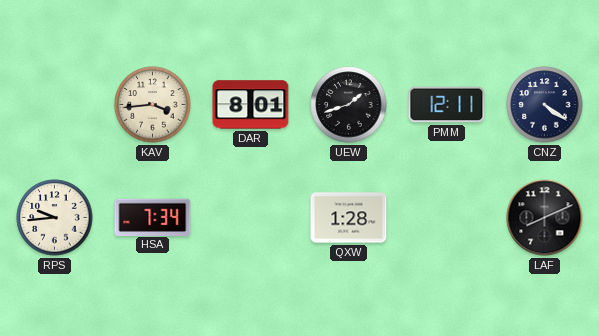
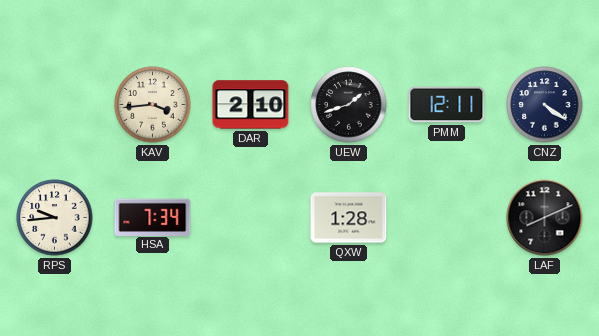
DAR: 8:01 -> 2:10 (251, 105)
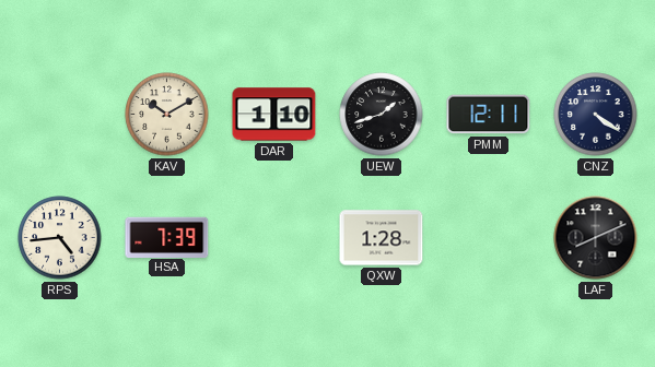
KAV: 3:44 -> 10:10 (167, 115)
DAR: 2:10 -> 1:10 (274, 115)
RPS: 9:44 -> 4:44 (60, 238)
HSA: 7:34 -> 7:39 (167, 237)
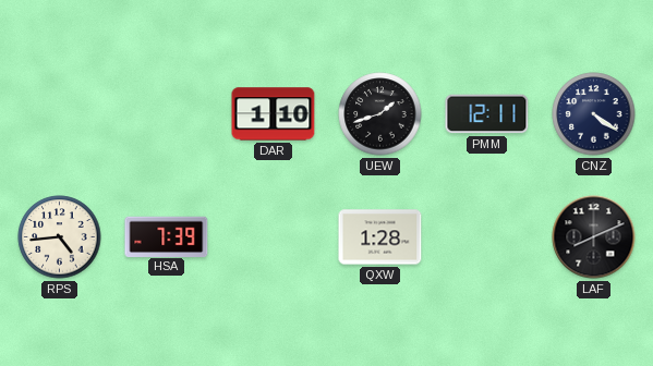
KAV: 10:10 -> none (167, 115)
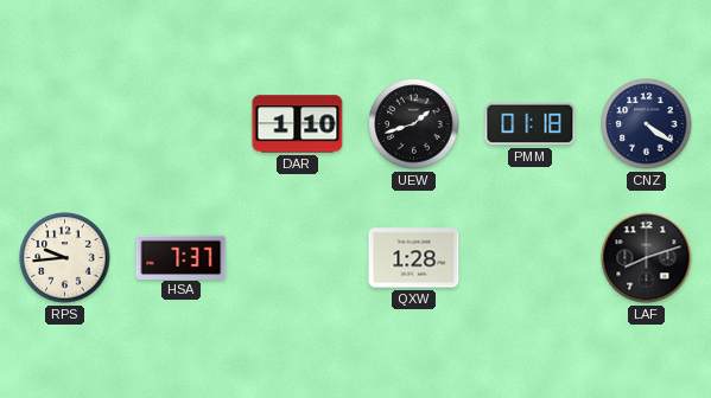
PMM: 12:11 -> 01:18 (531, 124)
RPS: 4:44 -> 9:44 (65, 258)
HSA: 7:39 -> 7:37 (182, 257)
LAF: 8:11 -> 8:12 (647, 258)
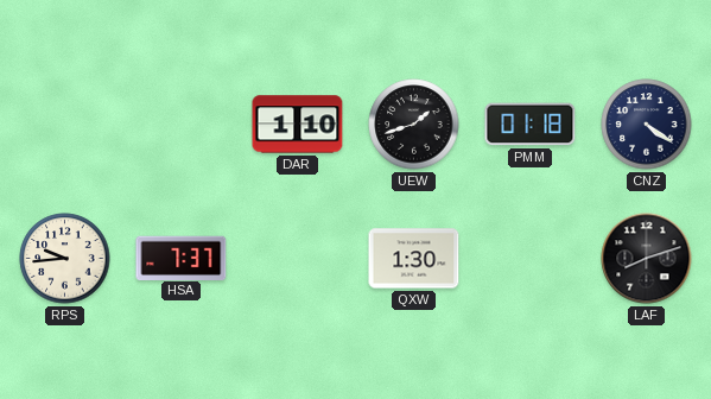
QXW: 1:28 -> 1:30 (414, 259)
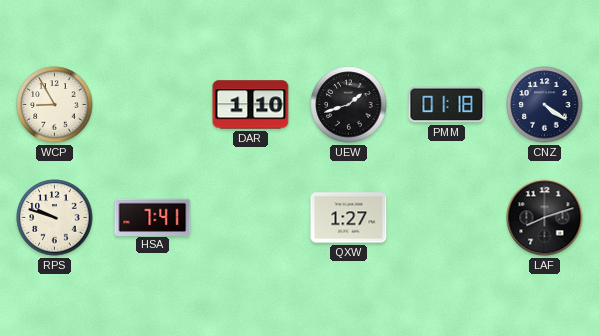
WCP: none -> 8:55 (55, 105)
RPS: 9:44 -> 9:48 (55, 218)
HSA: 7:37 -> 7:41 (153, 217)
QXW: 1:30 -> 1:27 (349, 218)
